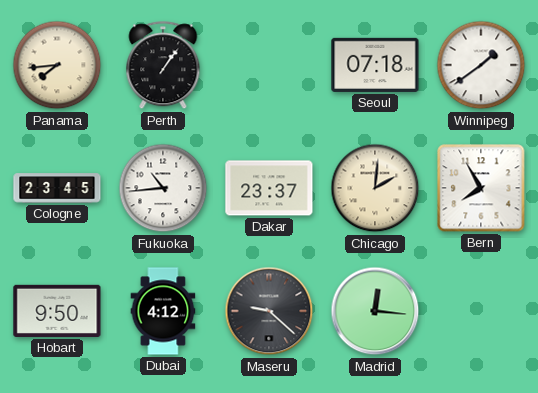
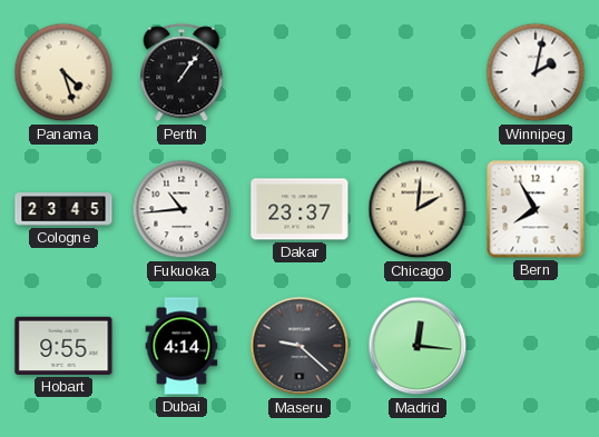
Panama: 7:44 -> 4:27 (63, 72)
Seoul: 07:18 -> none (375, 65)
Winnipeg: 1:39 -> 2:02 (536, 72)
Hobart: 9:50 -> 9:55 (63, 346)
Dubai: 4:12 -> 4:14 (181, 346)
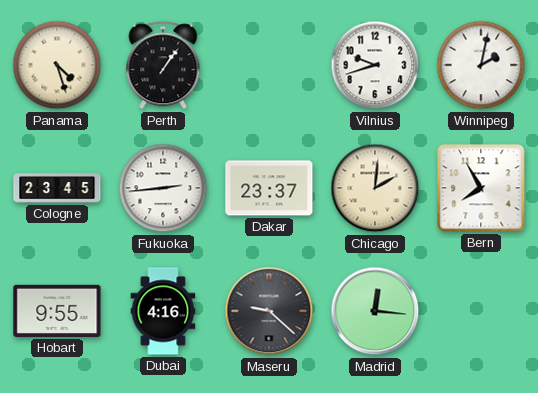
Vilnius: none -> 9:42 (375, 65)
Fukuoka: 10:44 -> 2:44 (163, 188)
Dubai: 4:14 -> 4:16 (163, 311)
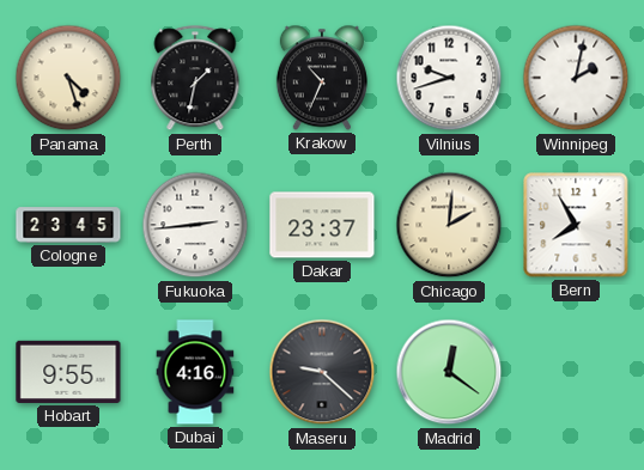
Perth: 1:06 -> 1:32 (195, 79)
Krakow: none -> 10:34 (322, 78)
Madrid: 12:16 -> 12:21 (449, 372)
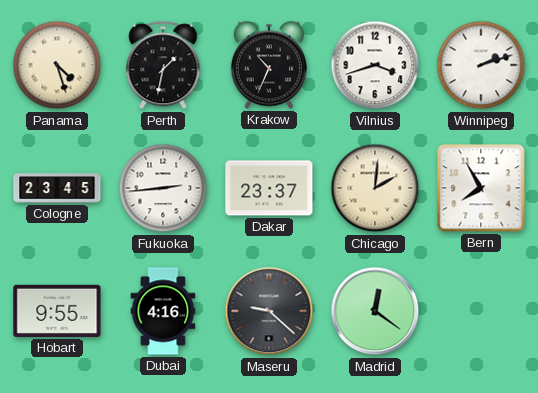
Vilnius: 9:42 -> 3:42 (375, 65)
Winnipeg: 2:02 -> 2:12 (481, 65)
